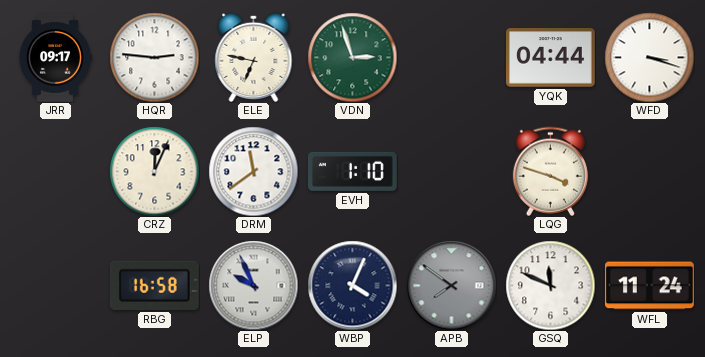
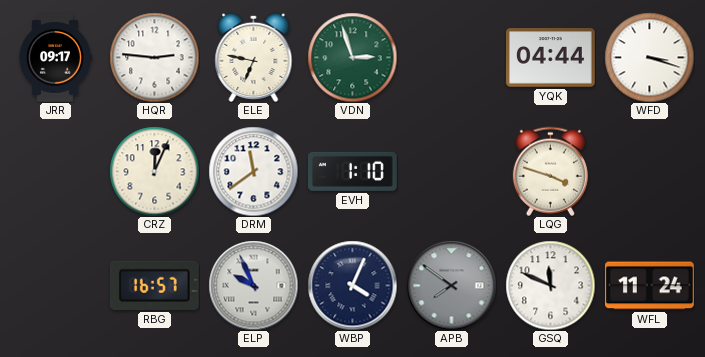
RBG: 16:58 -> 16:57 (154, 285)
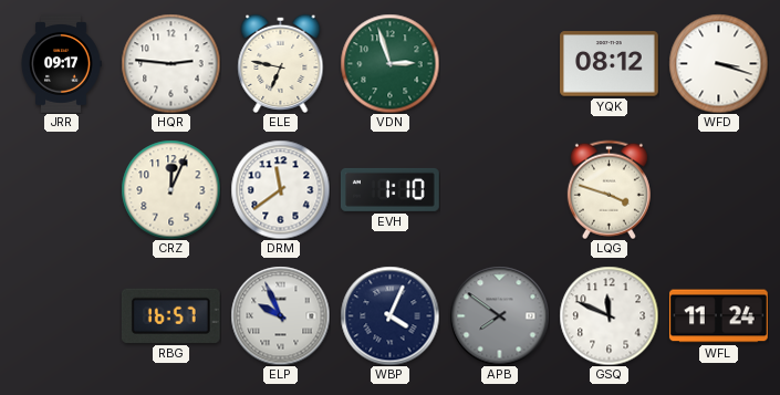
YQK: 04:44 -> 08:12 (610, 64)
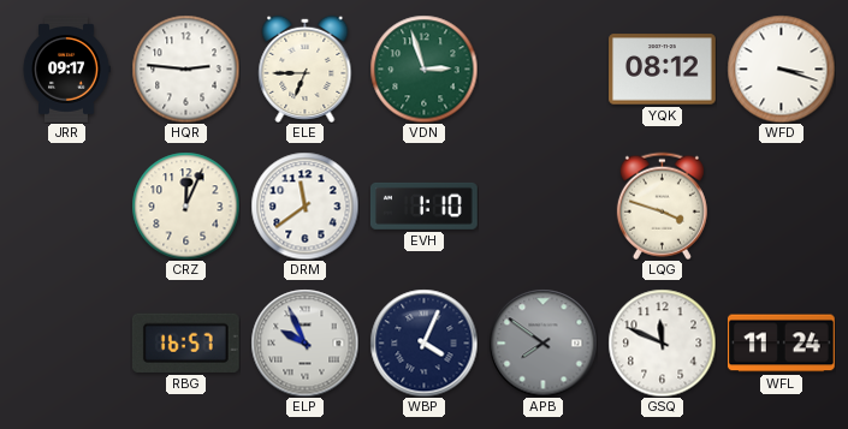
ELE: 6:47 -> 6:45 (306, 68)
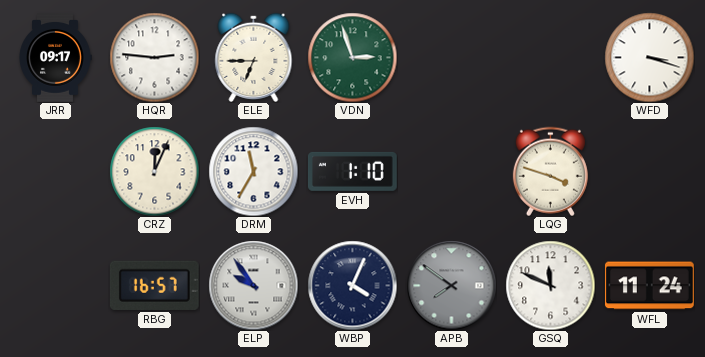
YQK: 08:12 -> none (663, 70)
DRM: 11:39 -> 11:35 (253, 171)
ELP: 9:56 -> 9:54 (253, 285)
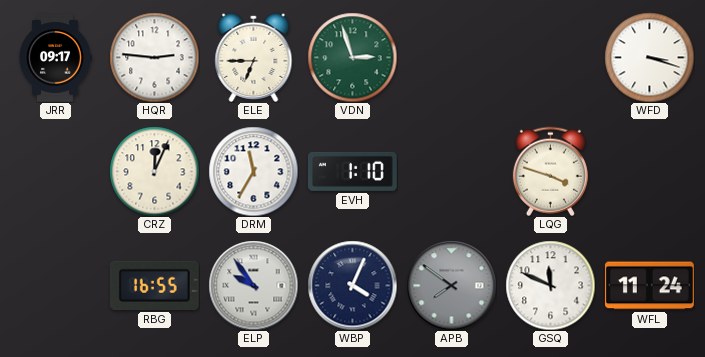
RBG: 16:57 -> 16:55 (154, 285)
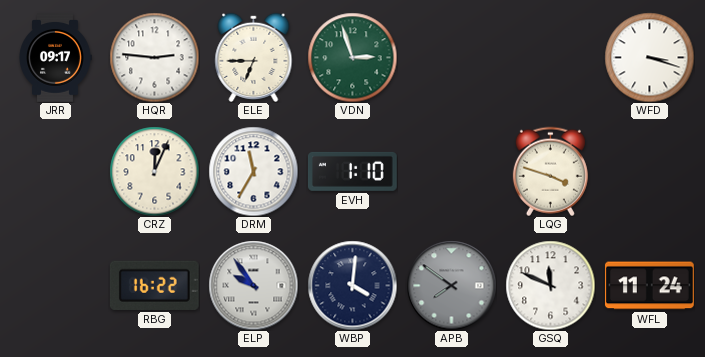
RBG: 16:55 -> 16:22 (154, 285)
WBP: 4:04 -> 4:01 (352, 285)
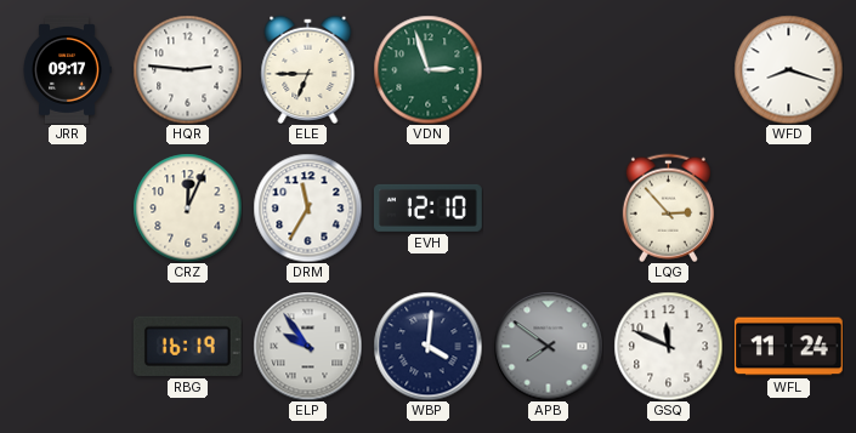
WFD: 3:18 -> 8:18 (788, 69)
EVH: 1:10 -> 12:10 (427, 207)
LQG: 3:48 -> 2:53 (668, 207)
RBG: 16:22 -> 16:19 (187, 346)
